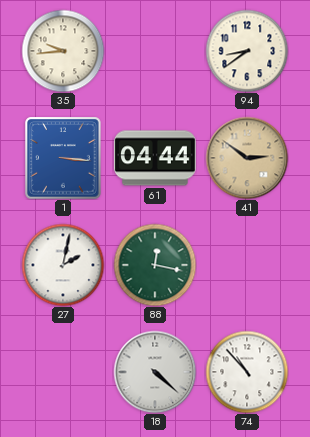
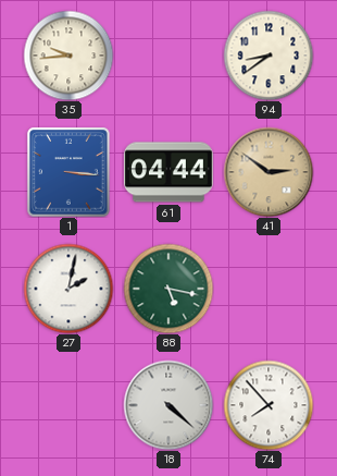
88: 12:17 -> 5:17 (168, 289)
74: 10:53 -> 7:53 (269, 405)
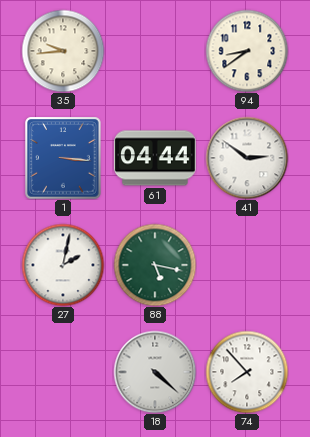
41 dial: champagne -> white (247, 158)
